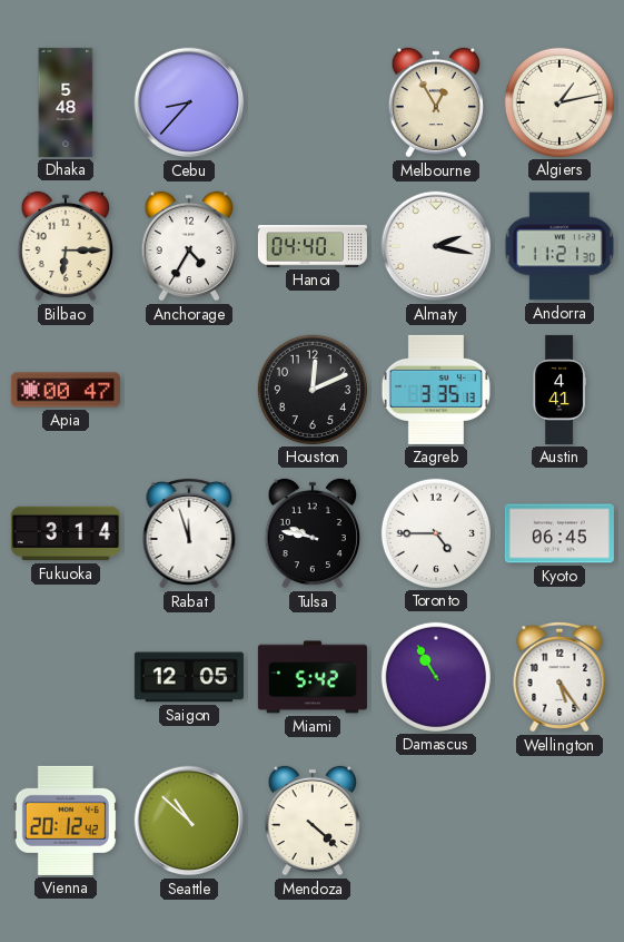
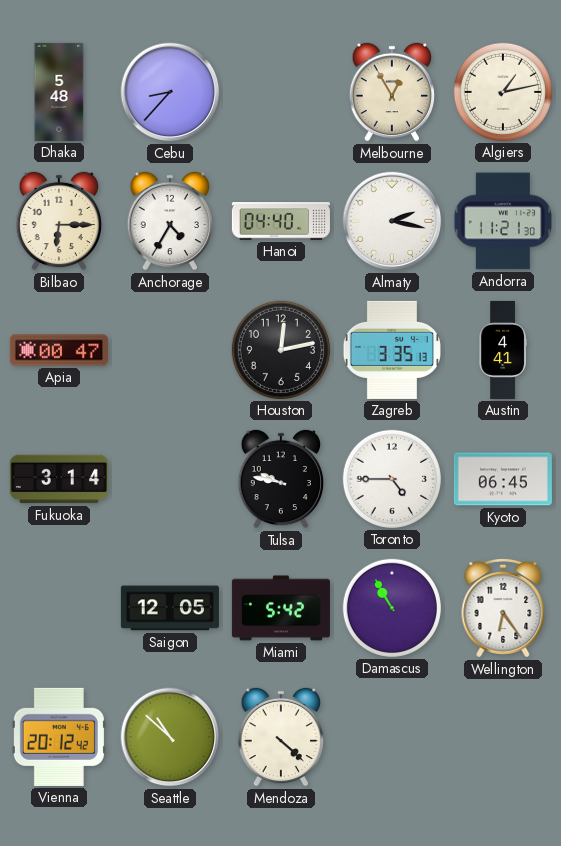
Houston: 12:11 -> 12:13 (281, 350)
Rabat: 11:57 -> none (189, 533)
Wellington: 5:24 -> 6:24 (503, 608)
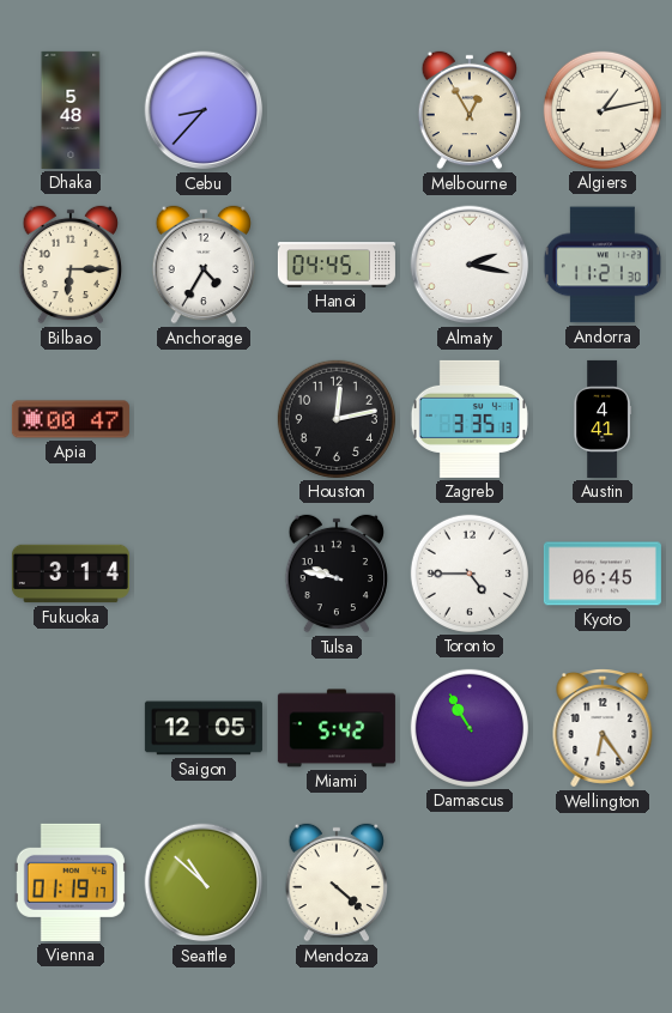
Hanoi: 04:40 -> 04:45 (337, 265)
Vienna: 20:12 -> 01:19 (71, 882)
